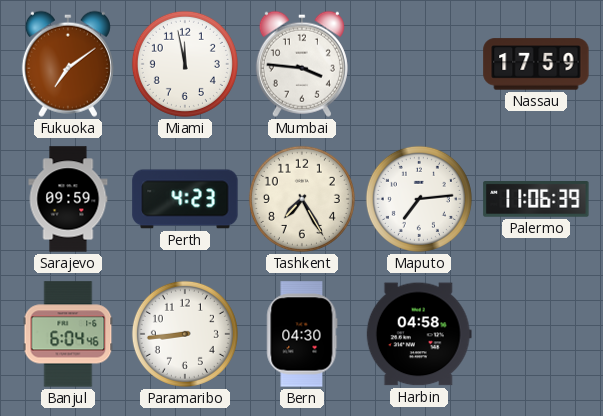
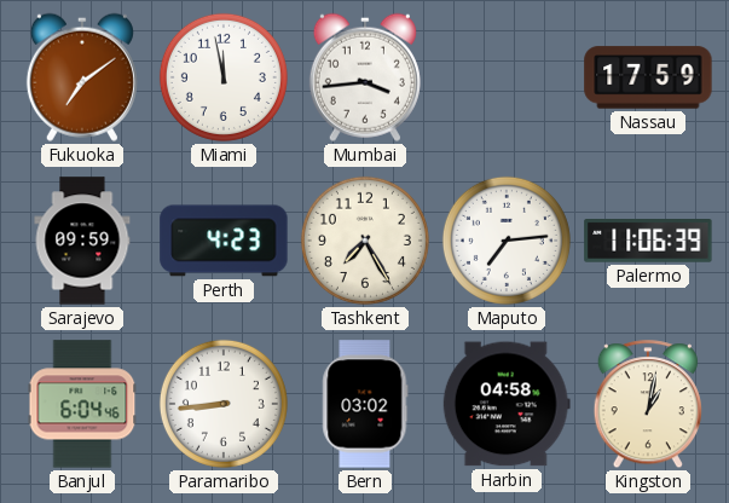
Mumbai: 3:46 -> 3:44 (365, 77)
Bern: 04:30 -> 03:02 (365, 404)
Kingston: none -> 1:02 (648, 405)
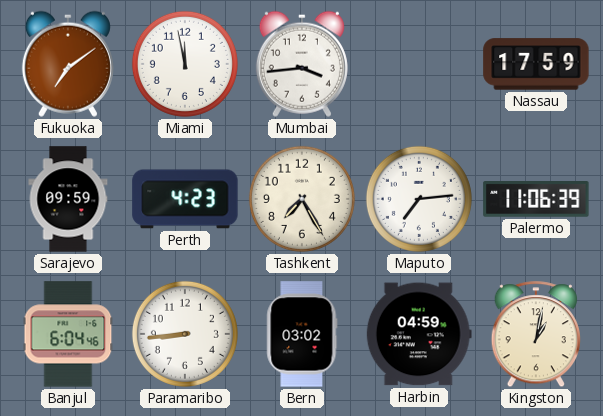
Harbin: 04:58 -> 04:59 (419, 334)
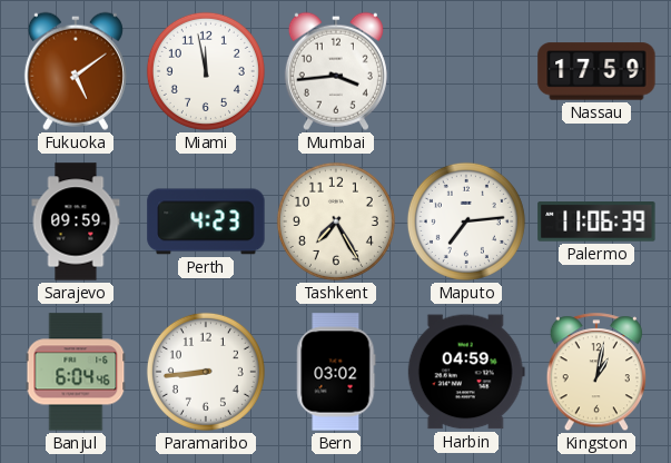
Fukuoka: 7:09 -> 5:09 (76, 71)
